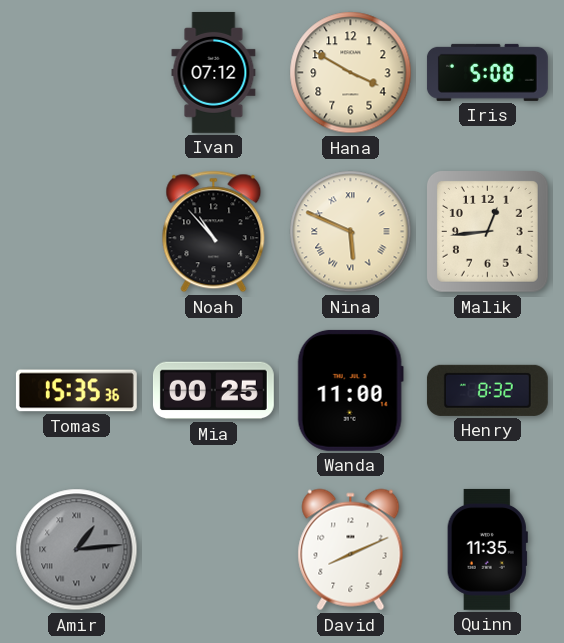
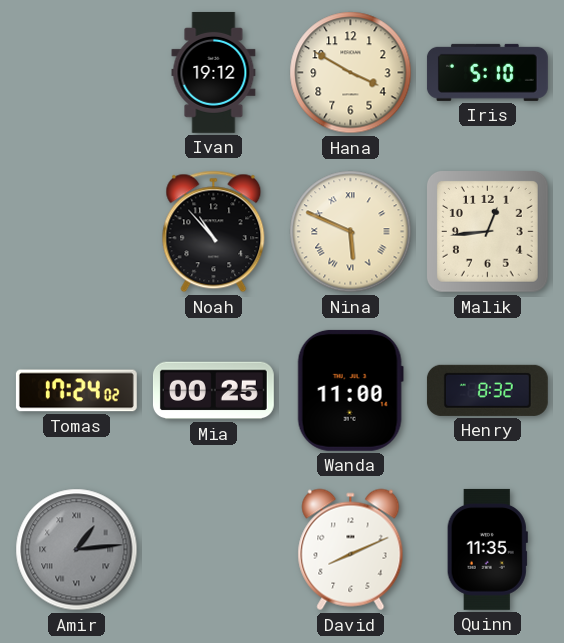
Ivan: 07:12 -> 19:12 (214, 72)
Iris: 5:08 -> 5:10 (487, 72)
Tomas: 15:35 -> 17:24 (76, 391)
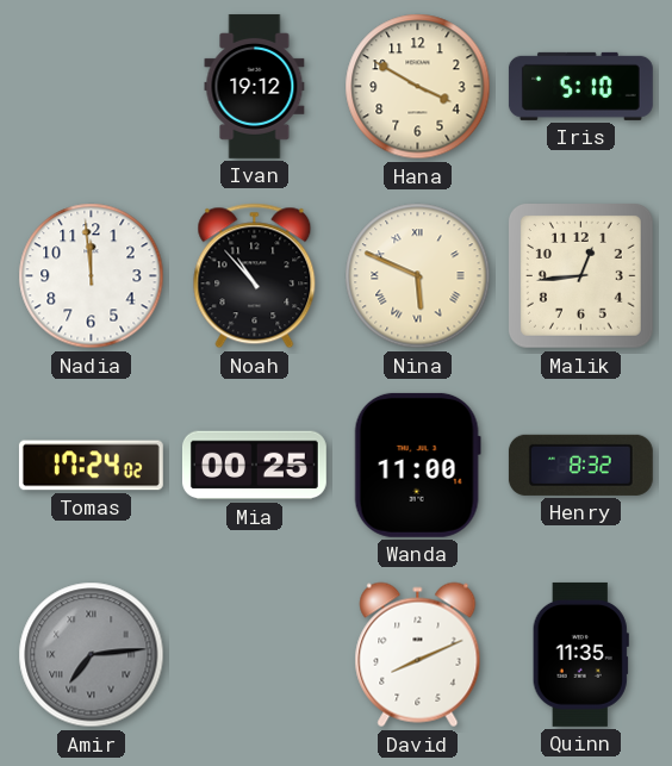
Nadia: none -> 11:59 (92, 276)
Amir: 1:14 -> 7:14 (92, 655)
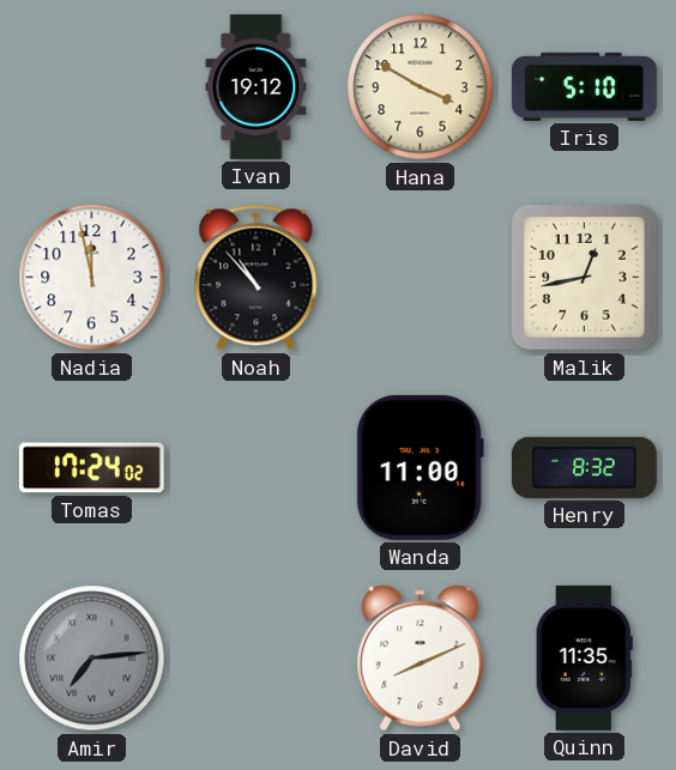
Nadia: 11:59 -> 11:58 (92, 278)
Nina: 5:49 -> none (418, 276)
Malik: 12:44 -> 12:43 (584, 277)
Mia: 00:25 -> none (254, 466)
